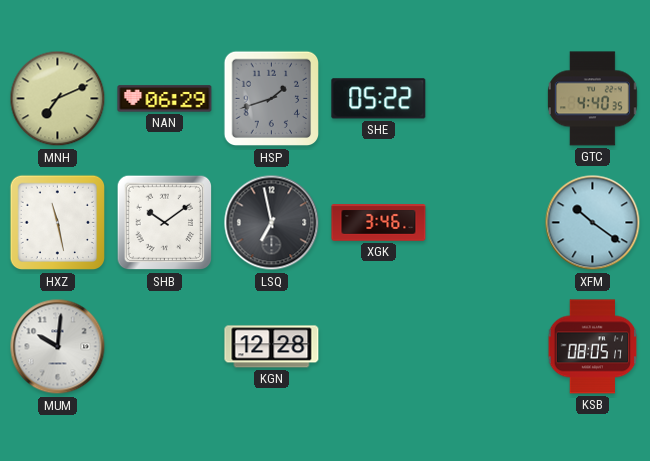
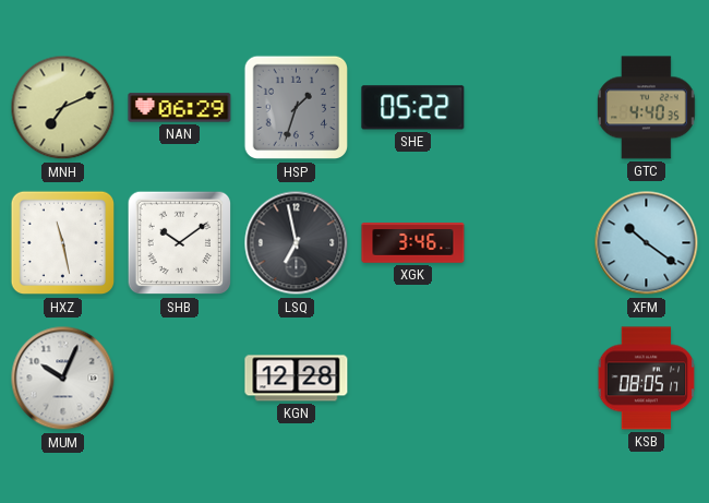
HSP: 1:42 -> 1:33 (297, 108)
MUM: 10:01 -> 10:04 (63, 379)
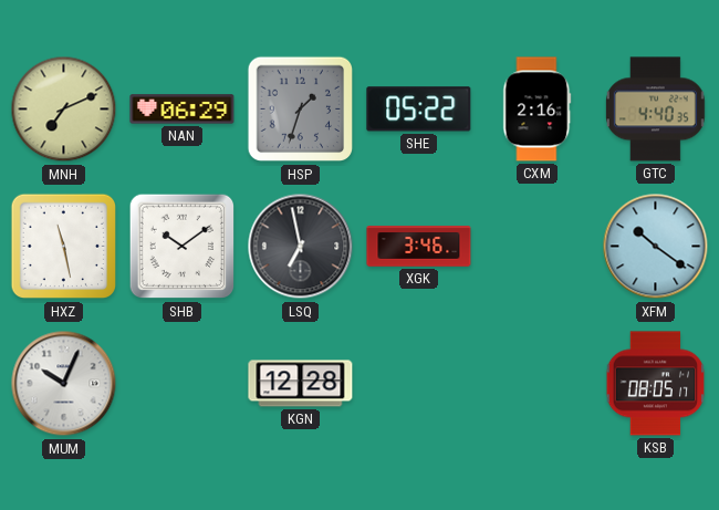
CXM: none -> 2:16 (538, 110)
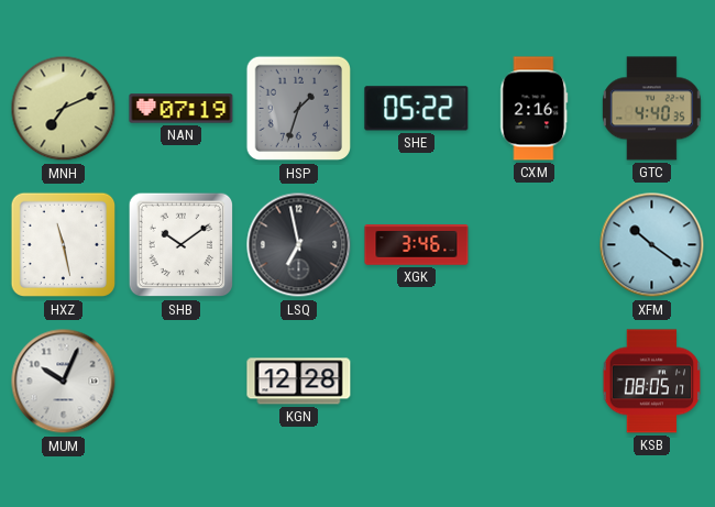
NAN: 06:29 -> 07:19 (182, 109)
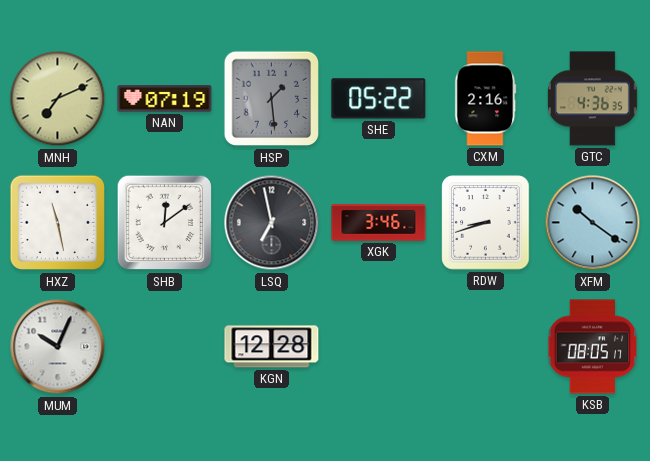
HSP: 1:33 -> 1:29 (272, 99)
GTC: 4:40 -> 4:36 (593, 99)
SHB: 10:09 -> 12:09 (165, 223)
RDW: none -> 8:42 (486, 223)
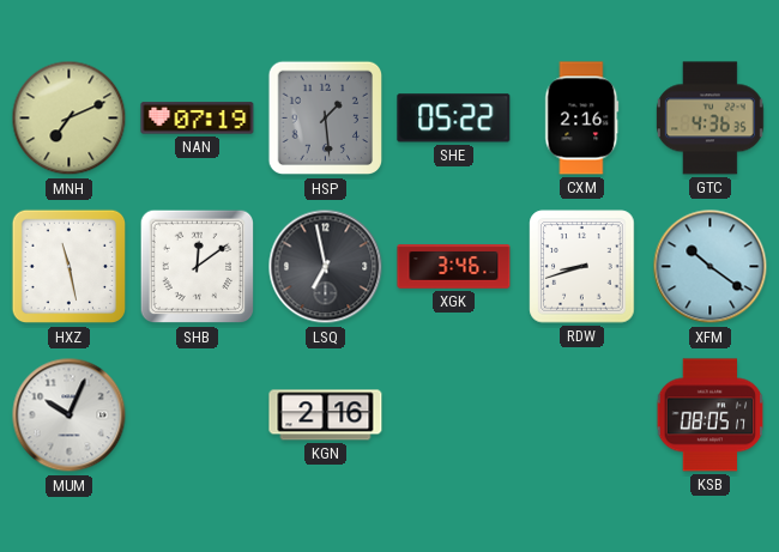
KGN: 12:28 -> 2:16 (326, 415)
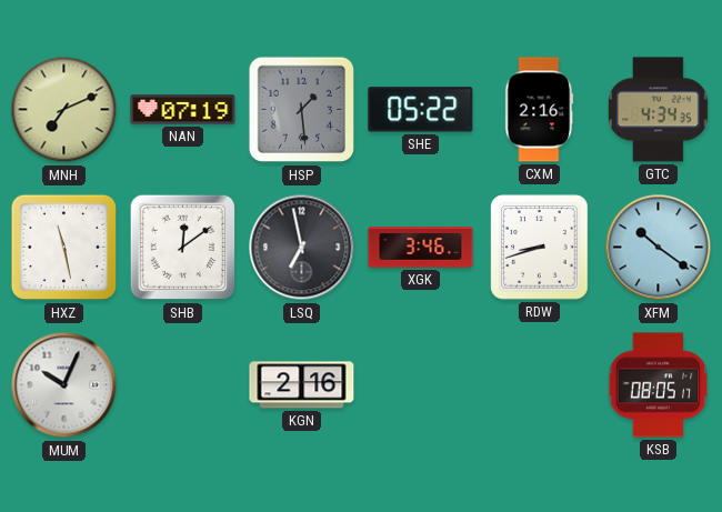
GTC: 4:36 -> 4:34 (659, 110)
